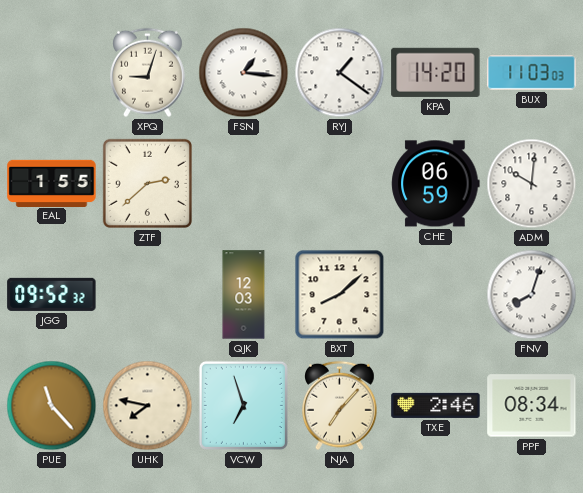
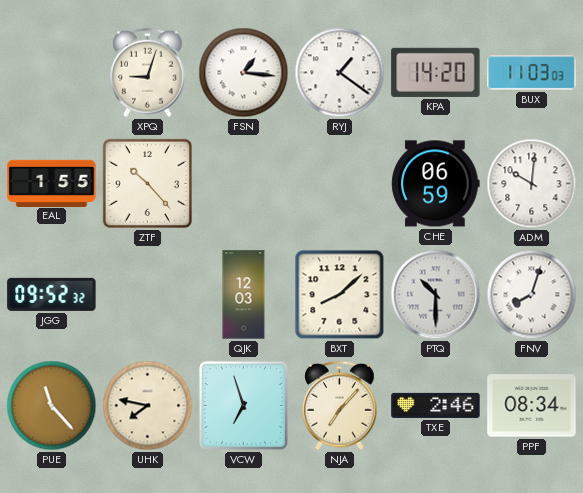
ZTF: 2:38 -> 10:23 (147, 183)
PTQ: none -> 10:30 (436, 295)
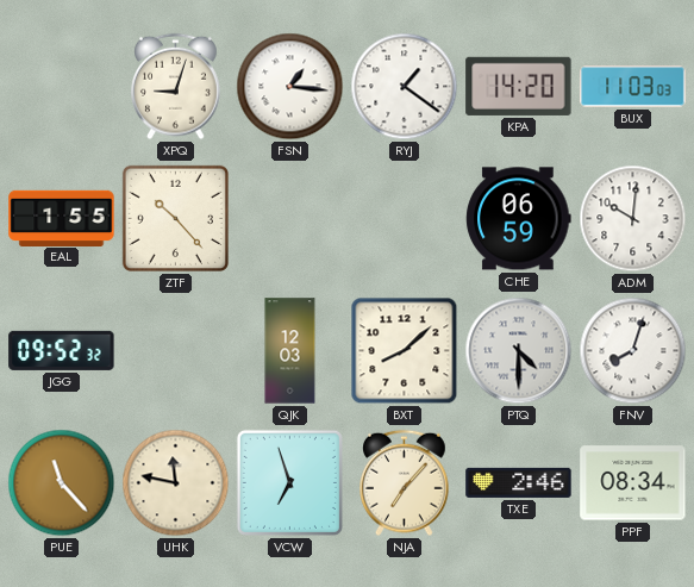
PTQ: 10:30 -> 4:30 (519, 351)
UHK: 7:47 -> 11:47 (176, 483)
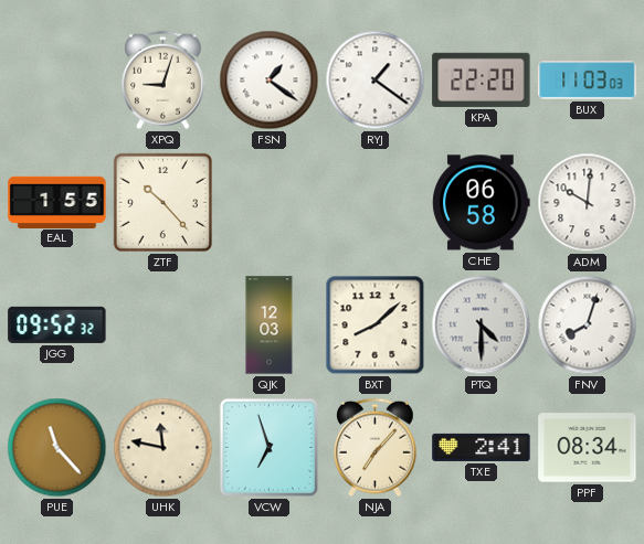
FSN: 1:16 -> 1:21 (270, 81)
KPA: 14:20 -> 22:20 (482, 79)
CHE: 06:59 -> 06:58 (482, 203)
TXE: 2:46 -> 2:41 (482, 447)
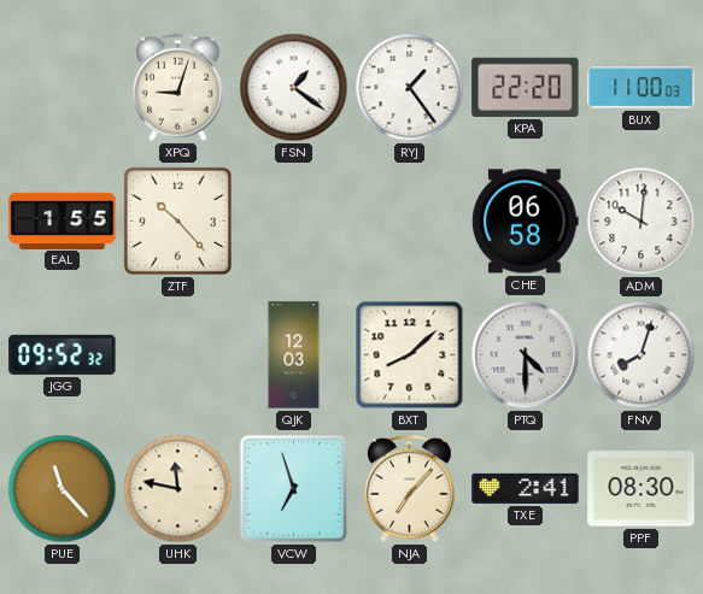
RYJ: 1:21 -> 1:24 (410, 88)
BUX: 11:03 -> 11:00 (642, 88)
PPF: 08:34 -> 08:30 (642, 489)
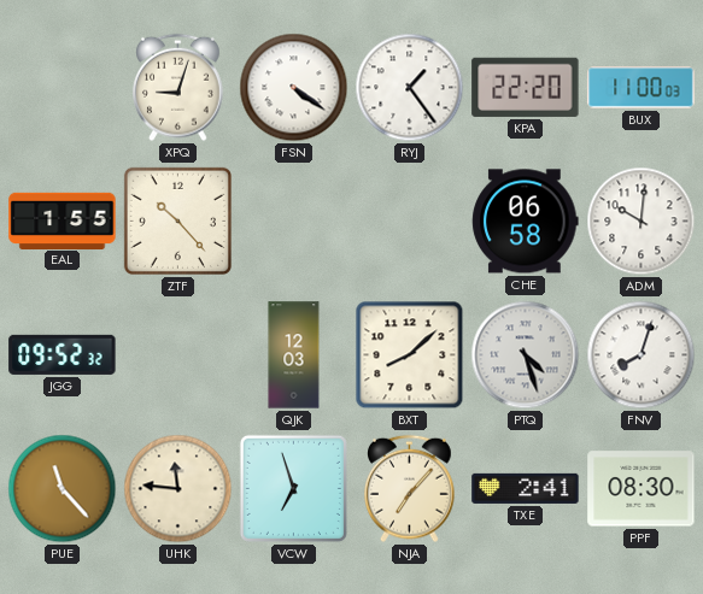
FSN: 1:21 -> 4:21 (294, 88)
PTQ: 4:30 -> 4:27 (526, 355)
UHK: 11:47 -> 11:46 (178, 489)
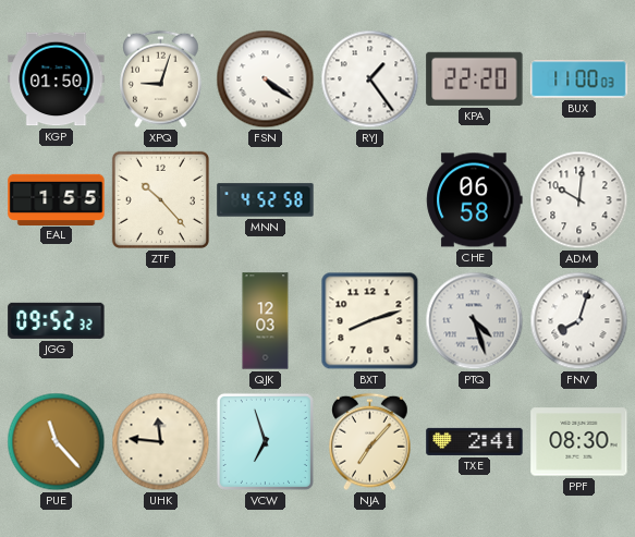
KGP: none -> 01:50 (57, 80)
MNN: none -> 4:52 (266, 200)
BXT: 8:08 -> 8:12 (370, 321)
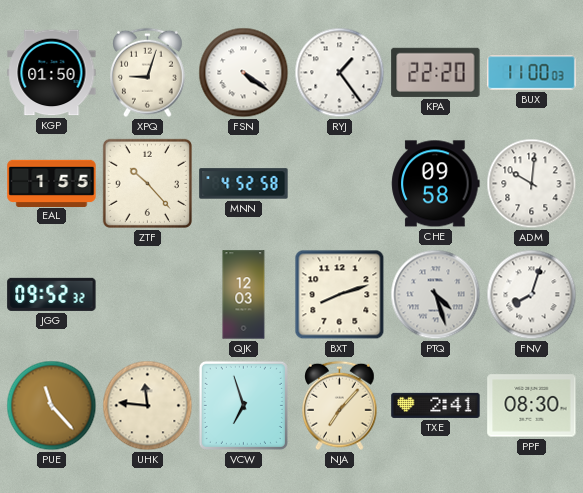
CHE: 06:58 -> 09:58 (436, 184)
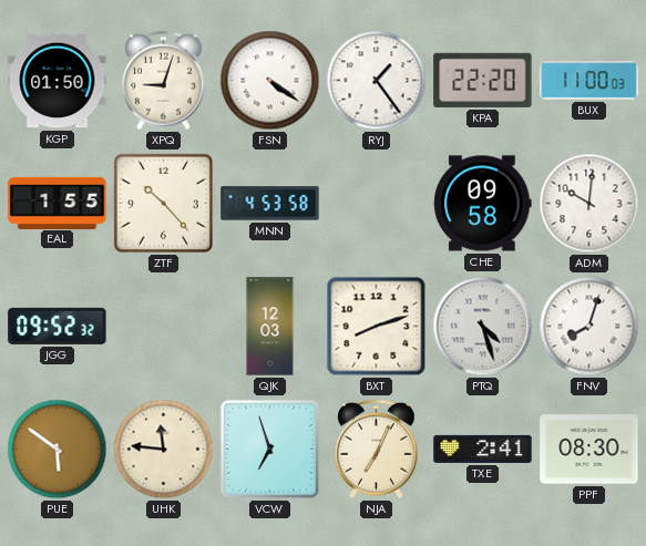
MNN: 4:52 -> 4:53 (270, 204)
PUE: 11:23 -> 5:51 (58, 450)
NJA: 7:07 -> 7:04 (377, 450)
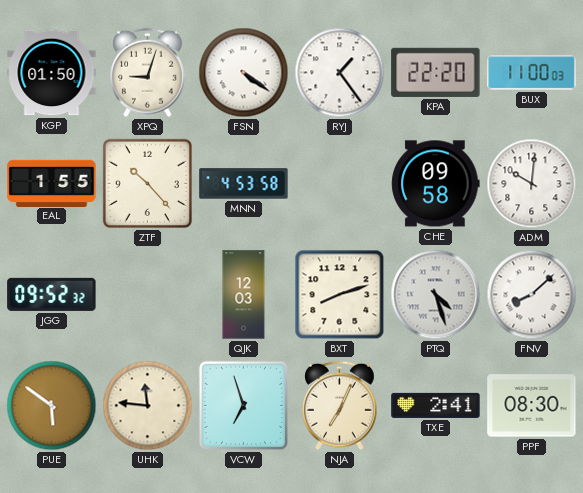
FNV: 8:03 -> 8:08 (532, 295)
